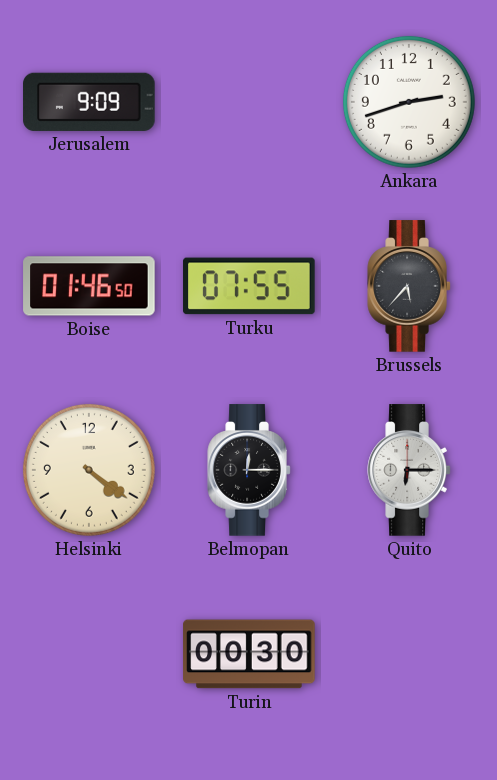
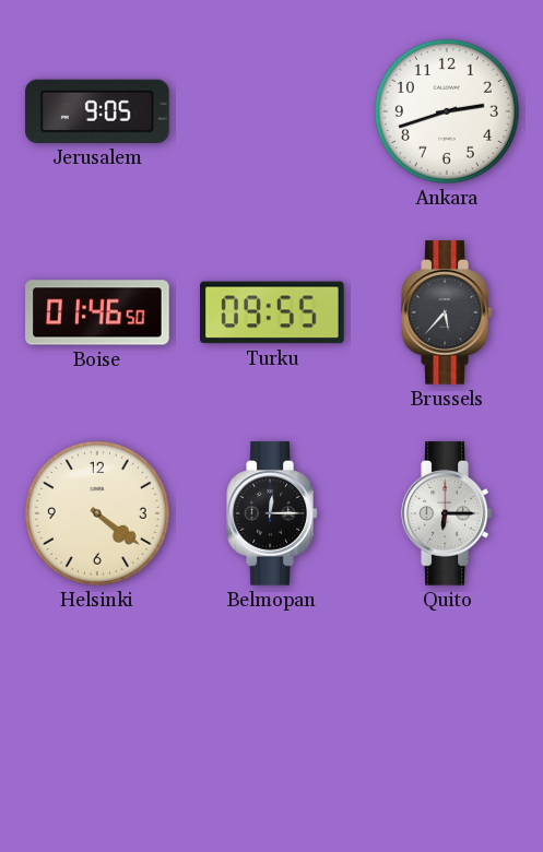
Jerusalem: 9:09 -> 9:05 (97, 111)
Turku: 07:55 -> 09:55 (272, 312)
Turin: 00:30 -> none (249, 654)
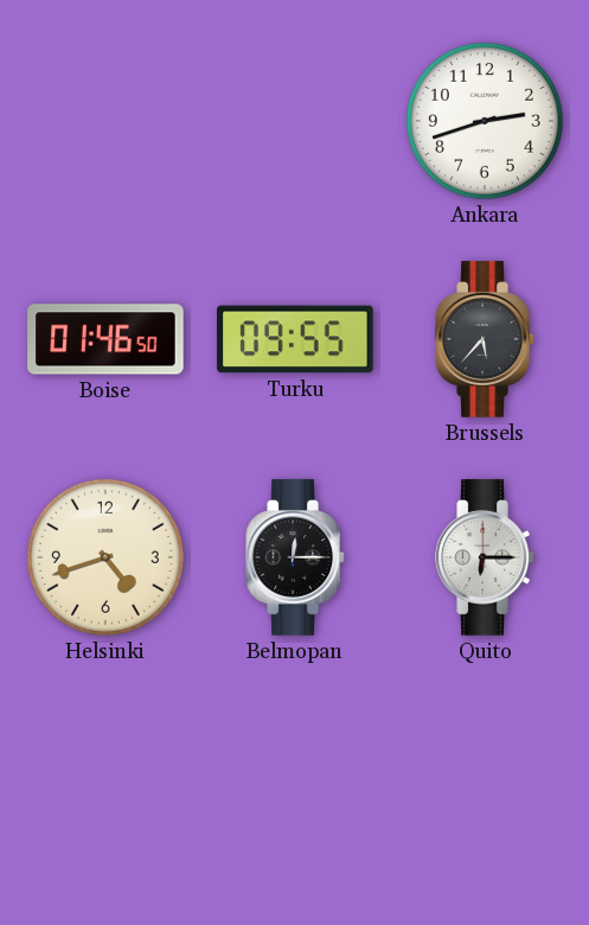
Jerusalem: 9:05 -> none (97, 111)
Helsinki: 4:21 -> 4:42 (105, 557)
